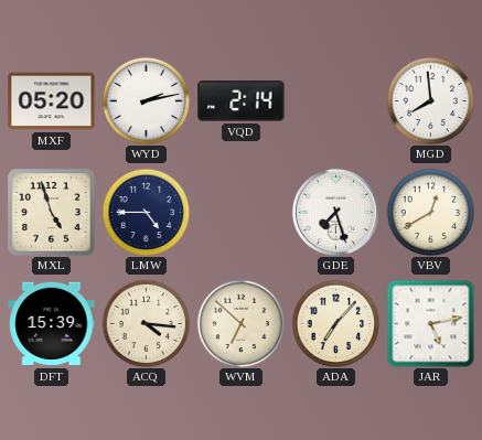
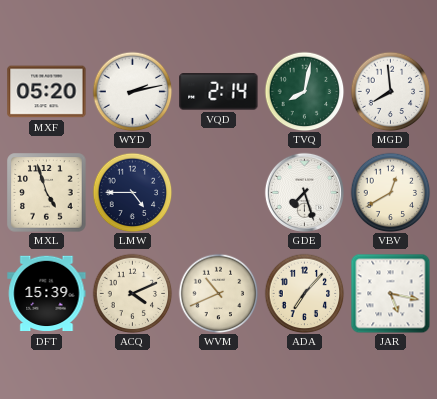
TVQ: none -> 8:02 (304, 91)
ACQ: 4:16 -> 4:11 (132, 293)
WVM: 6:52 -> 10:41 (218, 293)
JAR: 5:13 -> 5:17 (390, 293)
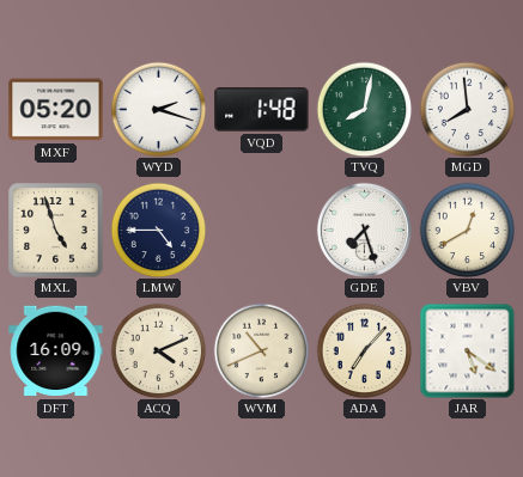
WYD: 2:13 -> 2:18 (158, 109)
VQD: 2:14 -> 1:48 (262, 110)
DFT: 15:39 -> 16:09 (56, 351)
JAR: 5:17 -> 5:21 (467, 350)
